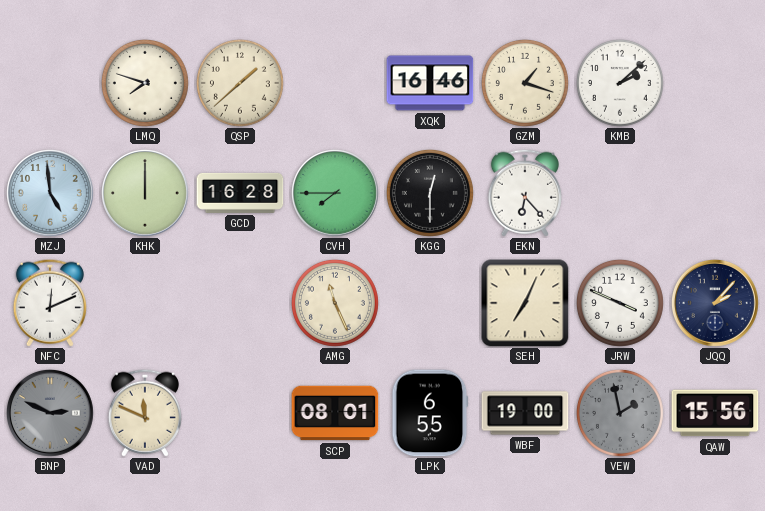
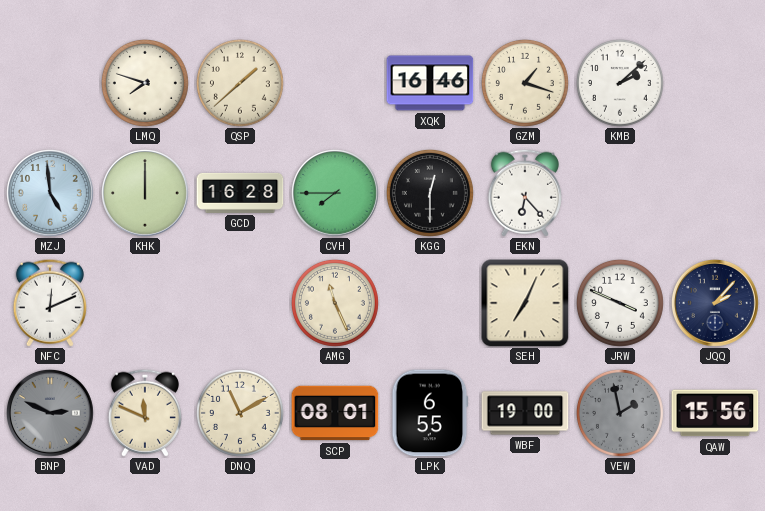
DNQ: none -> 11:10 (240, 413)
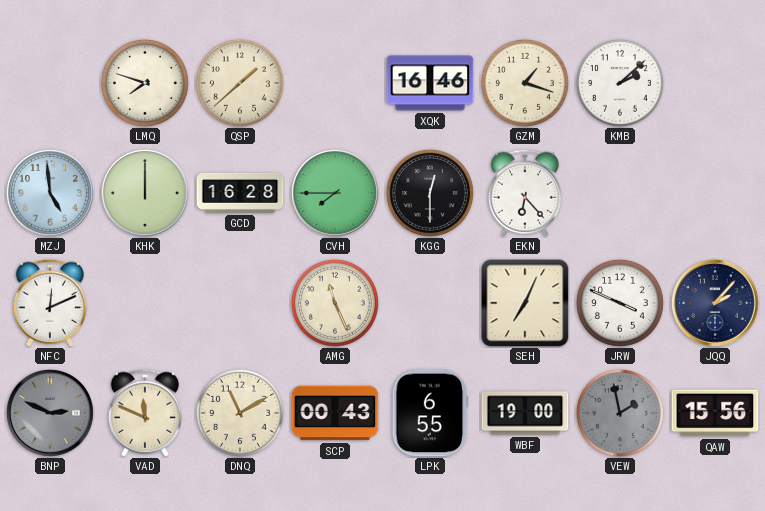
SCP: 08:01 -> 00:43 (335, 413)
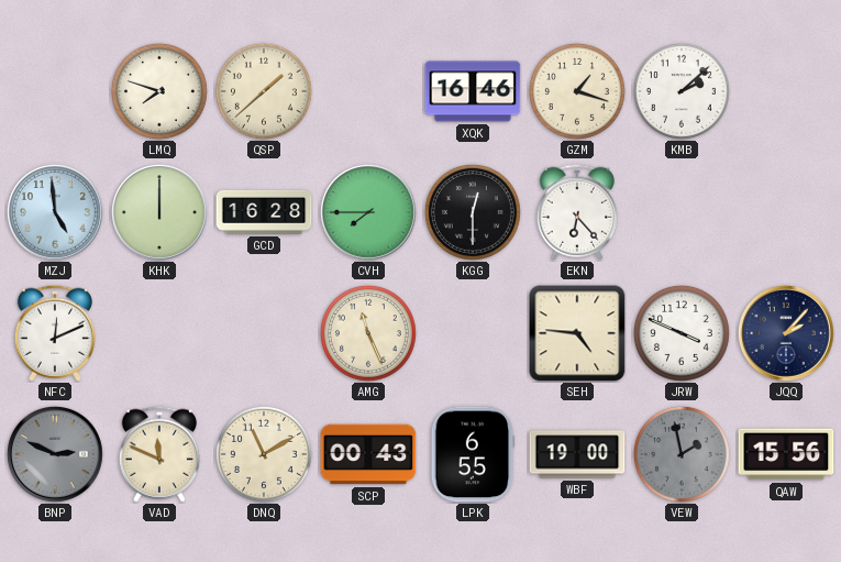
SEH: 7:04 -> 4:46 (577, 333)
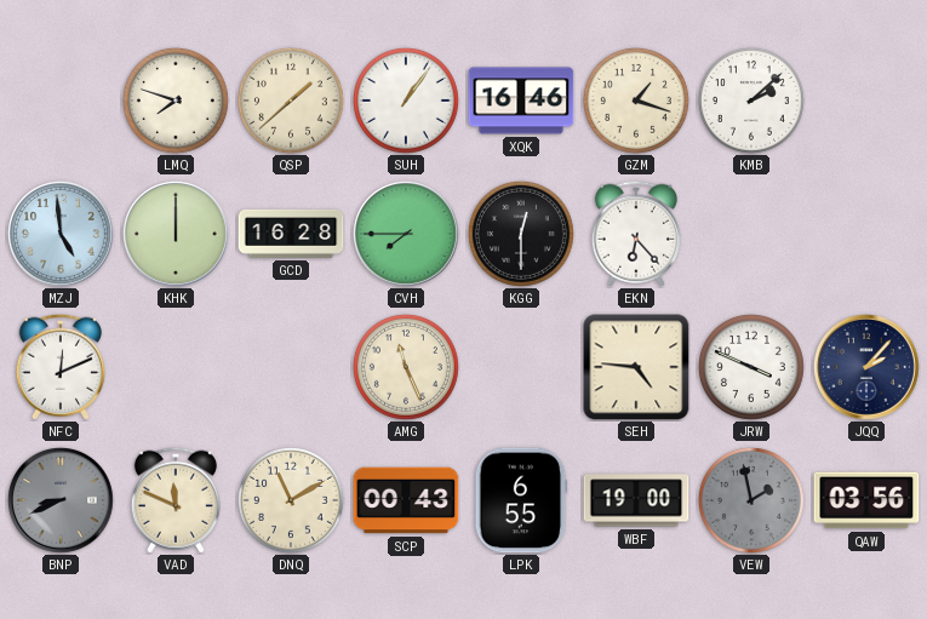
SUH: none -> 1:06 (406, 101)
BNP: 2:49 -> 8:41 (61, 500)
QAW: 15:56 -> 03:56 (866, 500)
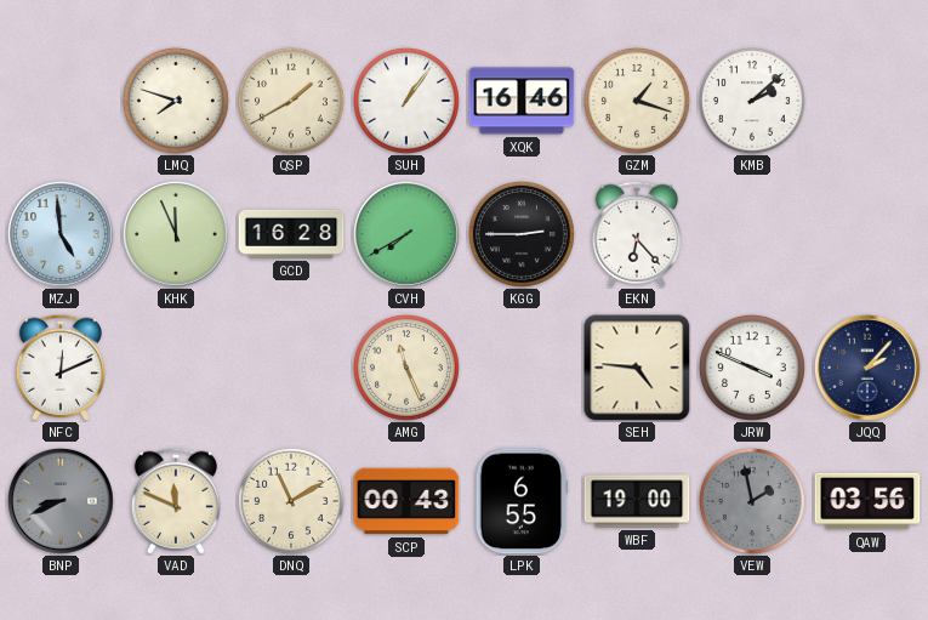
QSP: 1:38 -> 1:40 (291, 101)
KHK: 12:00 -> 11:56 (176, 234)
CVH: 7:45 -> 7:40 (406, 234)
KGG: 12:30 -> 2:45 (522, 234)
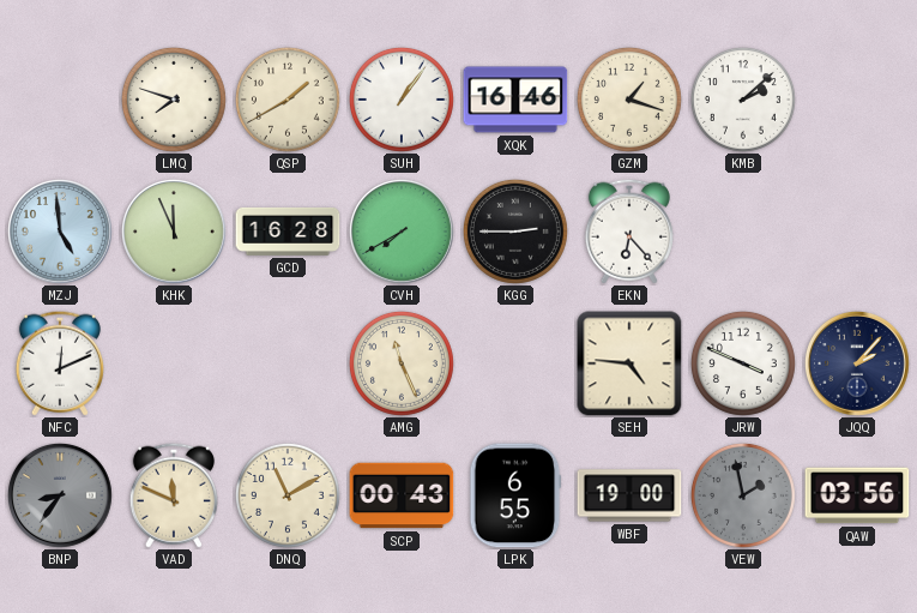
BNP: 8:41 -> 8:36 (60, 495)
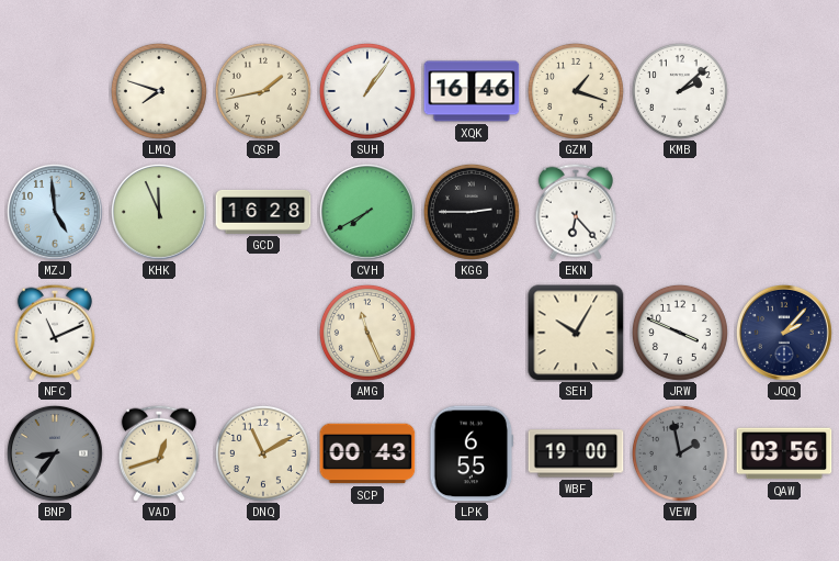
QSP: 1:40 -> 1:43 (263, 91)
NFC: 12:11 -> 11:11 (55, 333)
SEH: 4:46 -> 10:05 (576, 333)
VAD: 11:49 -> 12:42 (159, 453)
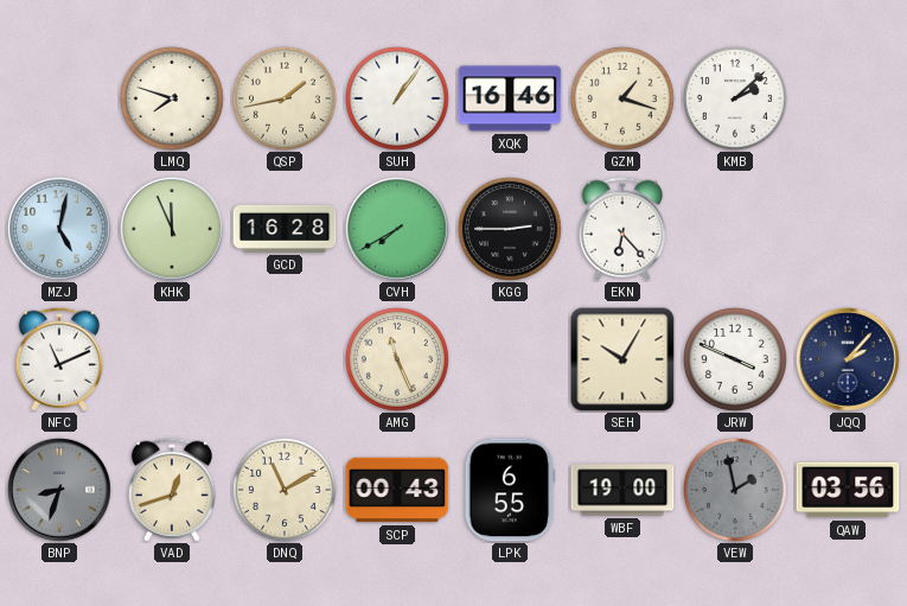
MZJ: 4:59 -> 5:02 (59, 229)
BNP: 8:36 -> 8:33 (59, 490)
